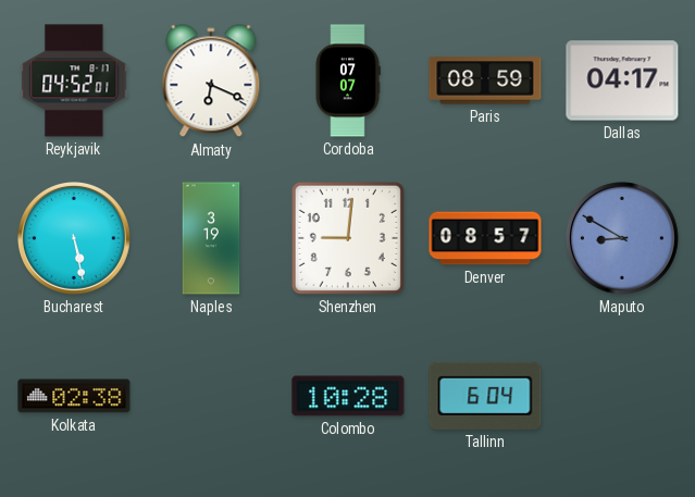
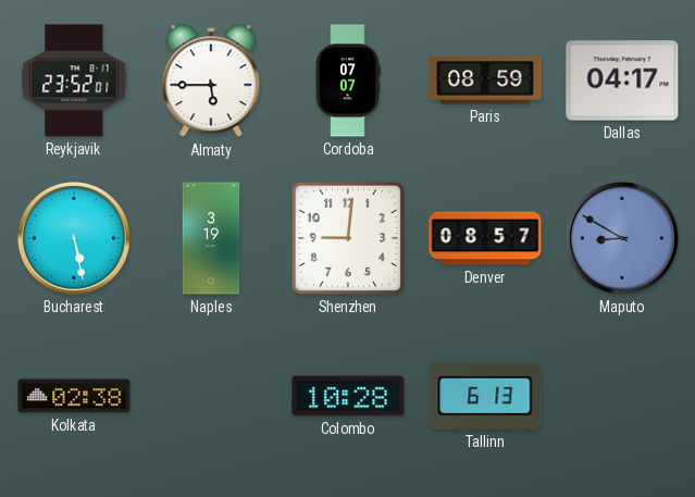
Reykjavik: 04:52 -> 23:52 (74, 80)
Almaty: 6:19 -> 5:45 (211, 82)
Tallinn: 6:04 -> 6:13 (485, 396)
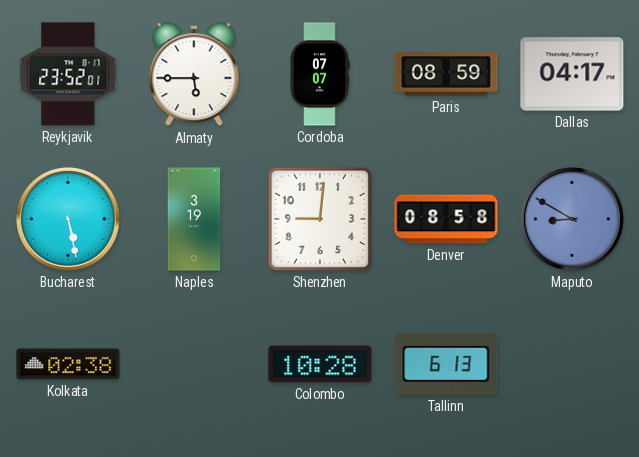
Denver: 08:57 -> 08:58 (446, 219)
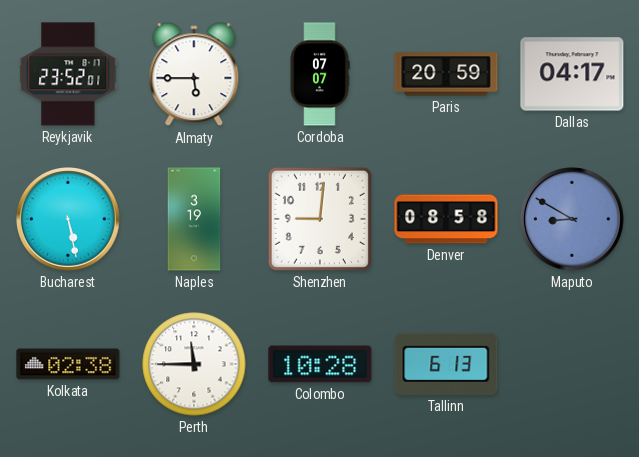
Paris: 08:59 -> 20:59 (446, 74)
Perth: none -> 11:45 (194, 364)
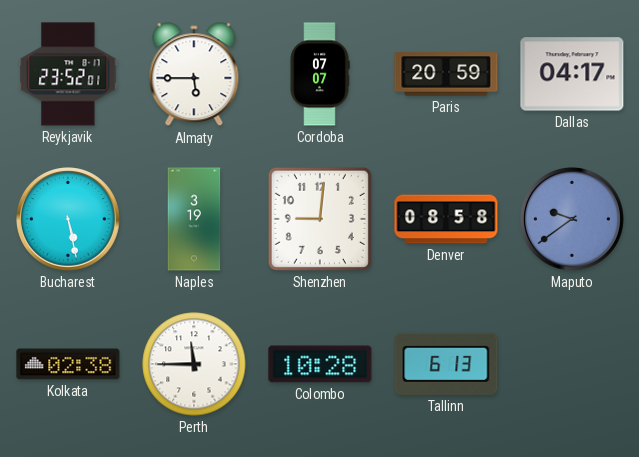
Maputo: 8:50 -> 9:39 (573, 220)
